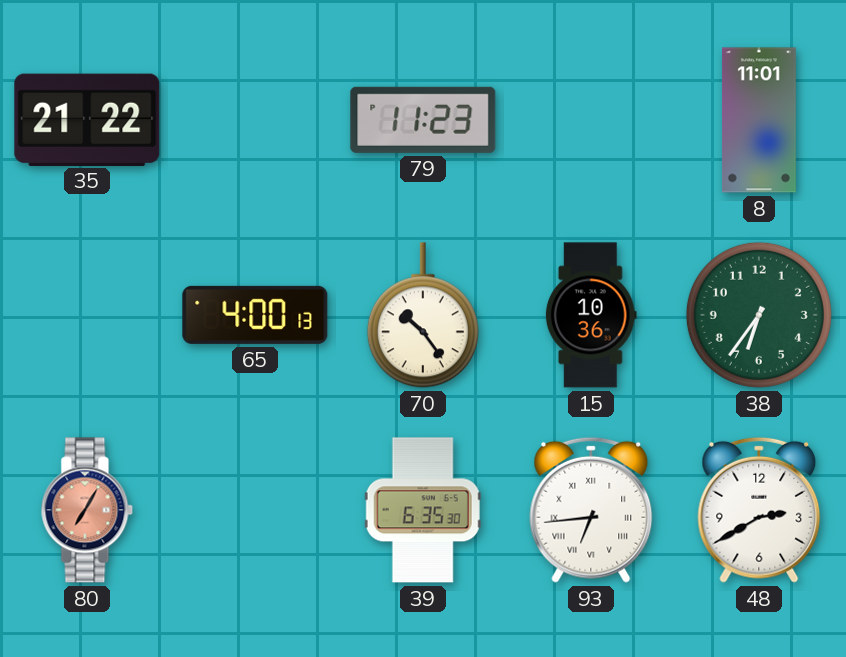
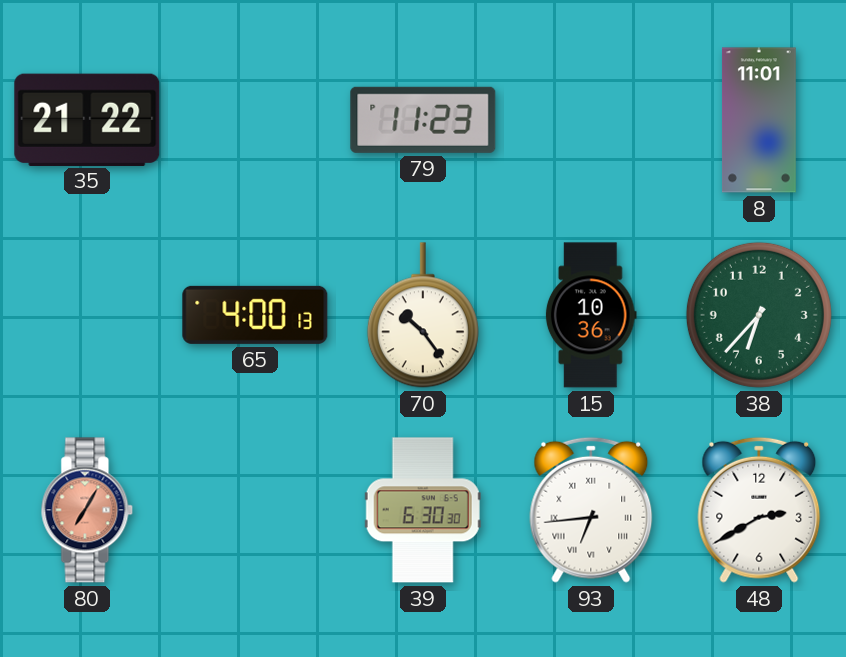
38: 6:36 -> 6:37 (759, 315)
39: 6:35 -> 6:30 (423, 510)
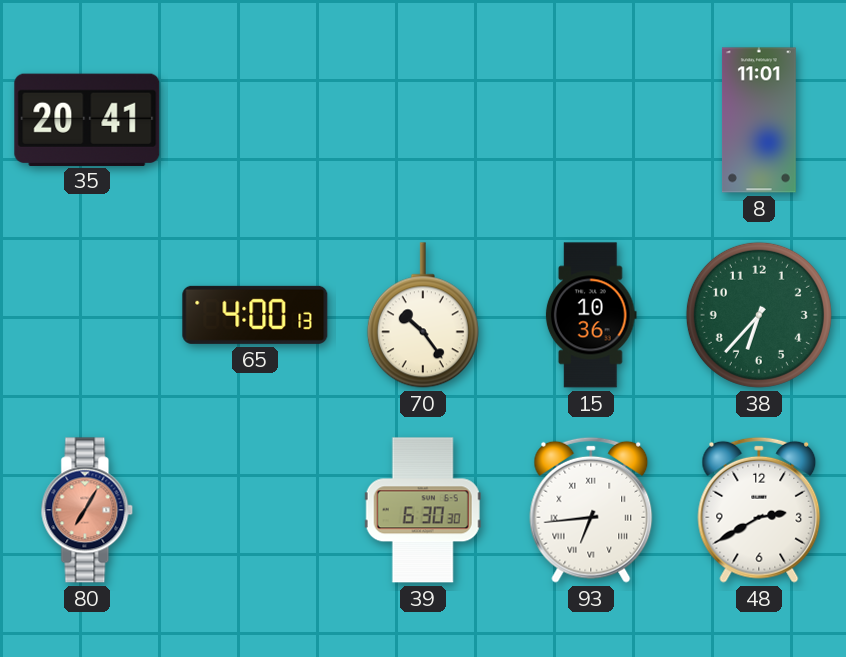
35: 21:22 -> 20:41 (87, 119)
79: 11:23 -> none (423, 120)
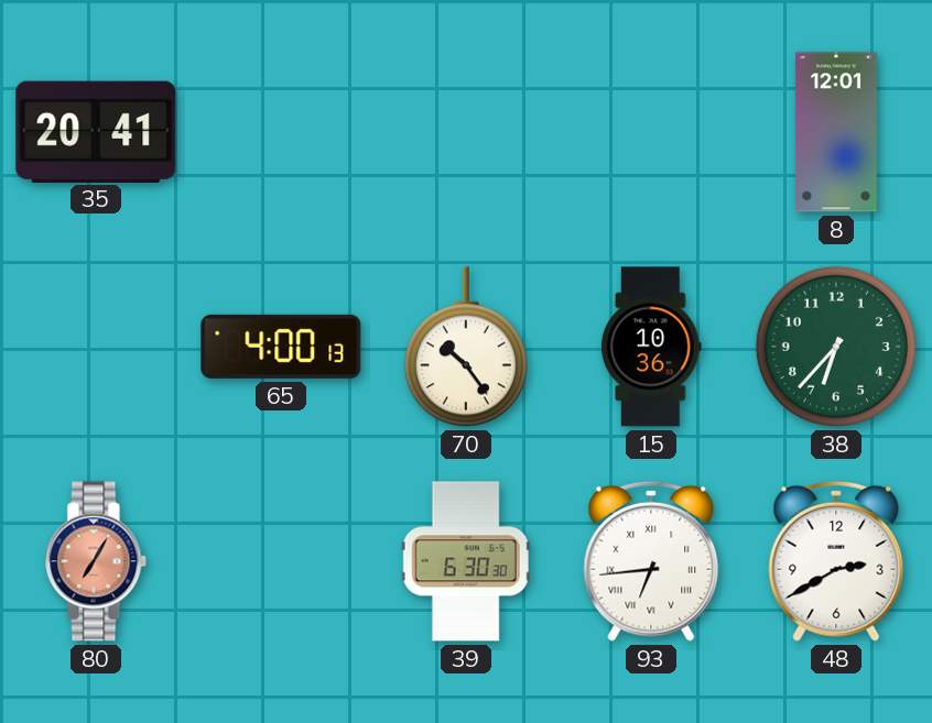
8: 11:01 -> 12:01 (836, 132)
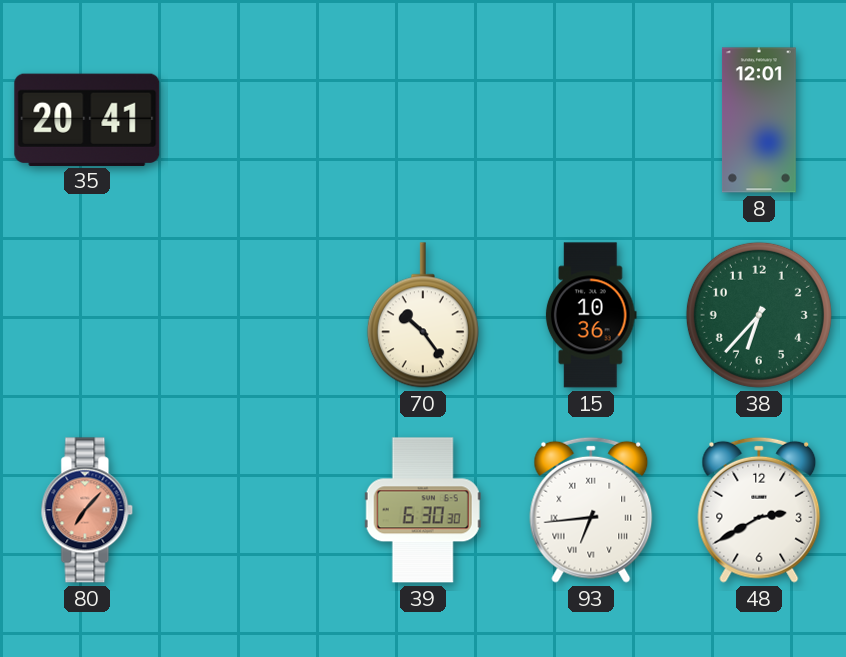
65: 4:00 -> none (281, 347)
80: 7:05 -> 7:07 (87, 510)
